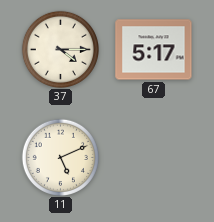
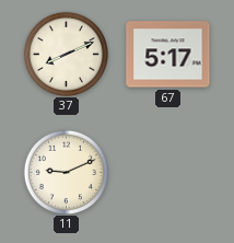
37: 4:15 -> 8:11 (66, 54)
11: 5:11 -> 9:11 (66, 172)
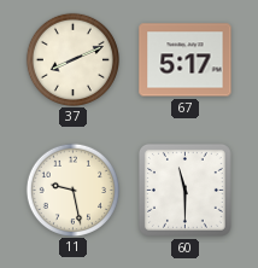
11: 9:11 -> 9:28 (72, 190)
60: none -> 11:30 (184, 190)
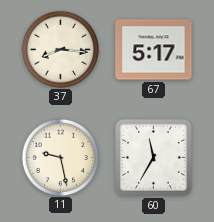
37: 8:11 -> 8:16 (60, 49)
60: 11:30 -> 11:35 (153, 157)
